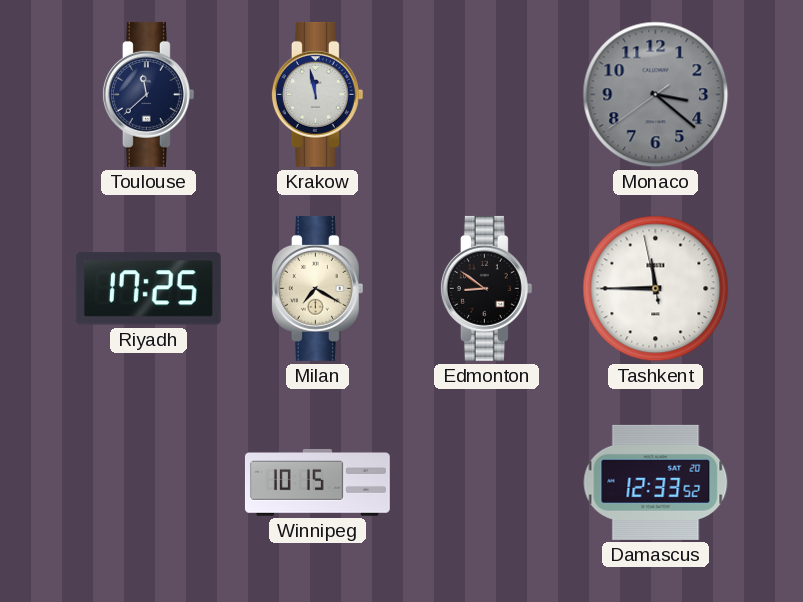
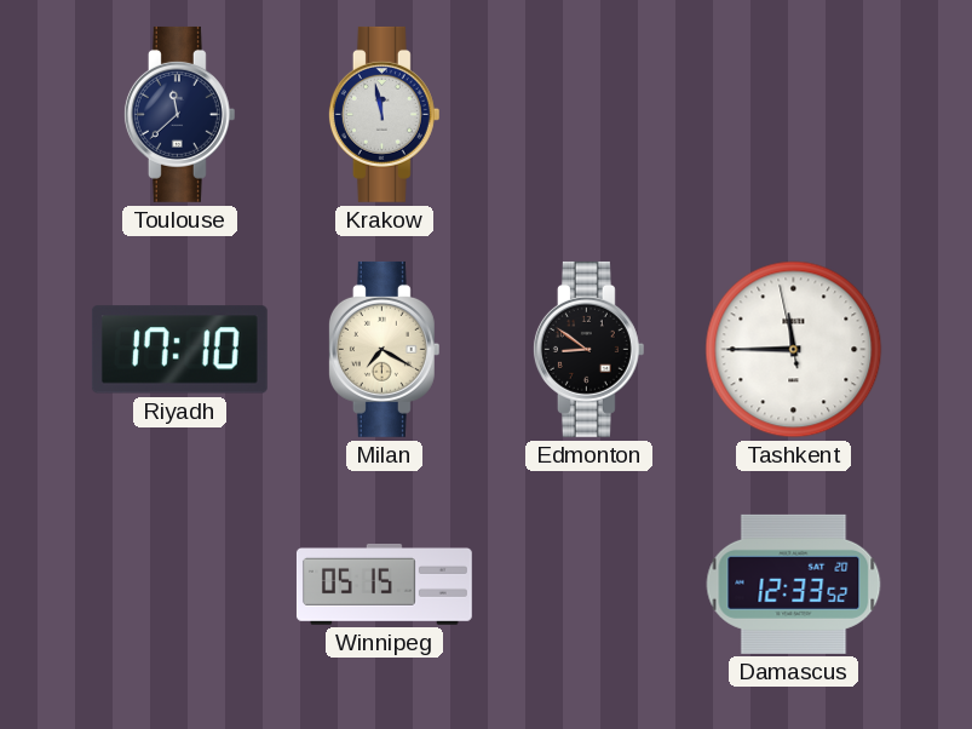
Monaco: 3:21 -> none (656, 95)
Riyadh: 17:25 -> 17:10 (179, 350)
Winnipeg: 10:15 -> 05:15 (384, 585)
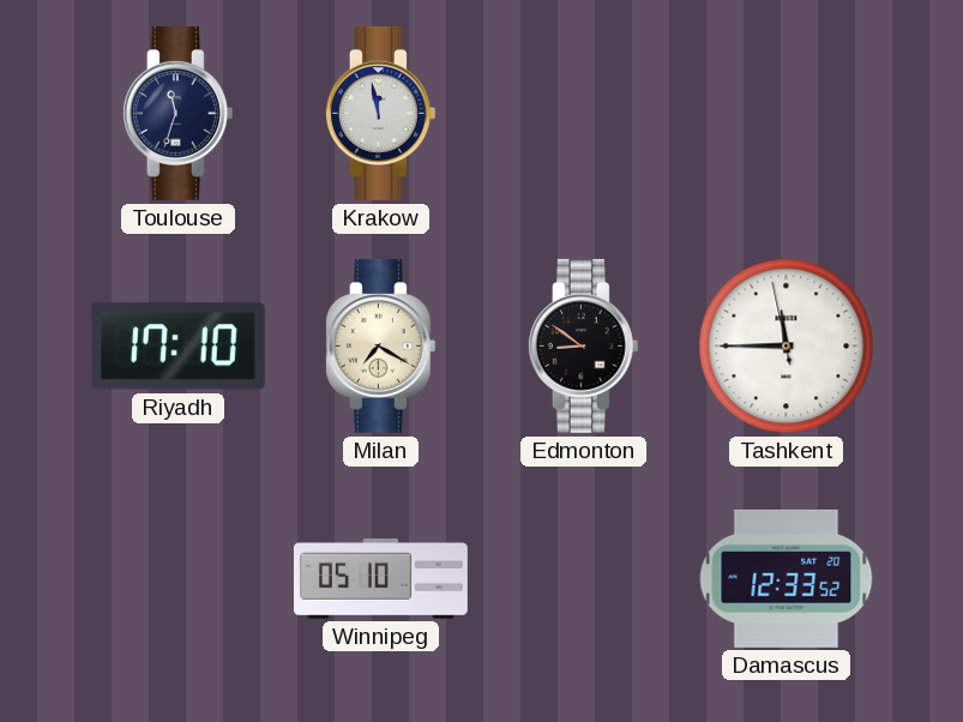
Toulouse: 11:38 -> 11:33 (177, 113)
Winnipeg: 05:15 -> 05:10 (380, 579)
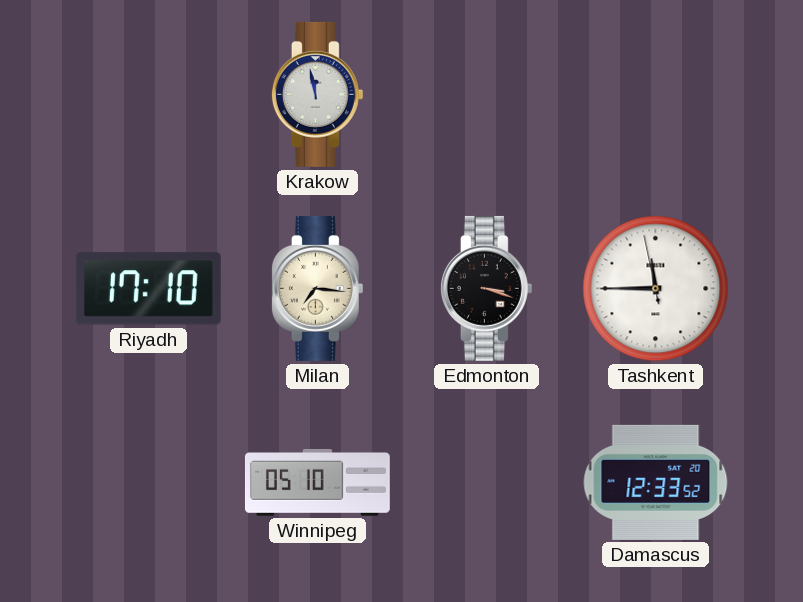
Toulouse: 11:33 -> none (177, 113)
Milan: 7:20 -> 7:16 (317, 288)
Edmonton: 8:51 -> 3:18 (486, 288)
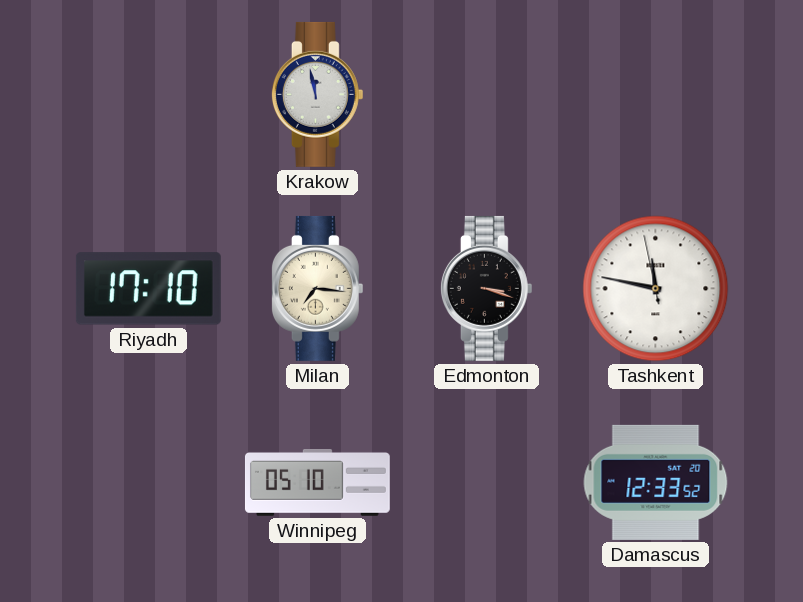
Tashkent: 11:44 -> 11:46 (656, 289)
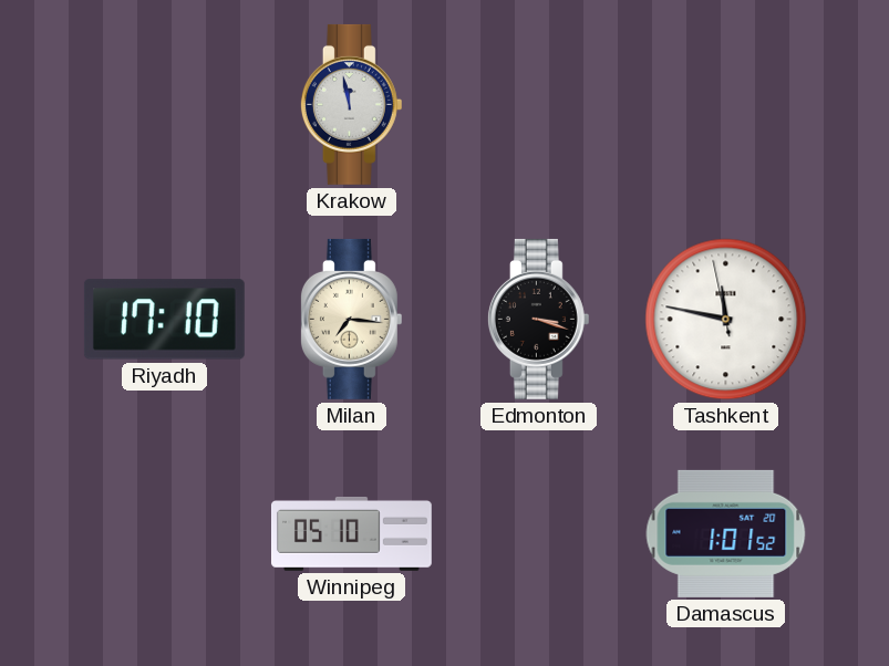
Damascus: 12:33 -> 1:01 (726, 533)
